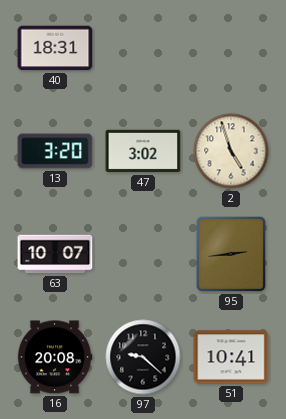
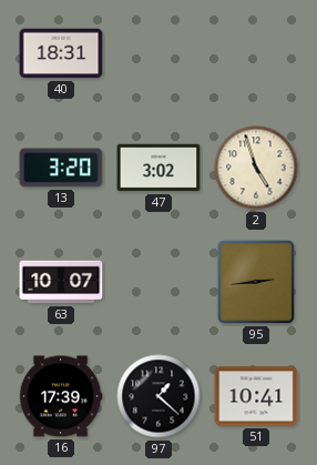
16: 20:08 -> 17:39 (61, 396)
97: 9:22 -> 1:22 (158, 396)
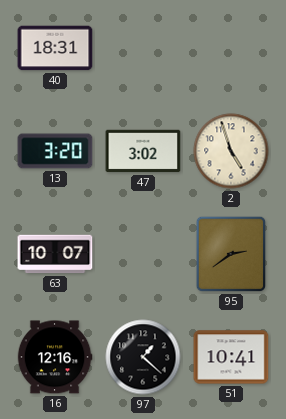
95: 2:44 -> 2:39 (231, 254)
16: 17:39 -> 12:16 (55, 357)
